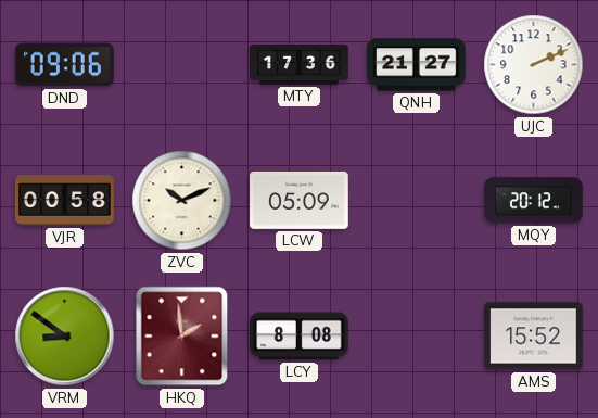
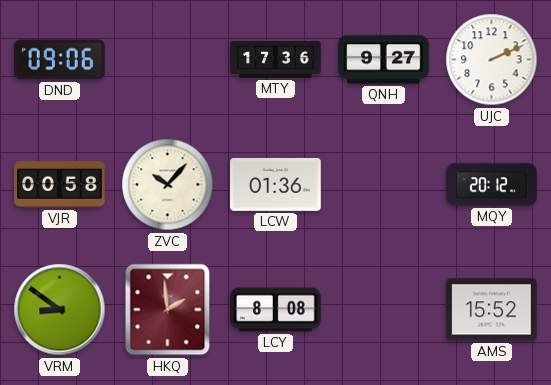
QNH: 21:27 -> 9:27 (384, 60)
ZVC: 10:11 -> 10:07 (168, 185)
LCW: 05:09 -> 01:36 (276, 184)
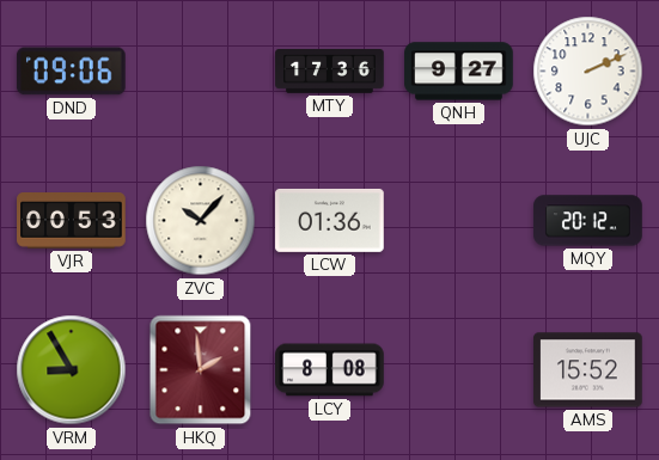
VJR: 00:58 -> 00:53 (72, 221)
VRM: 8:51 -> 8:55 (72, 370)
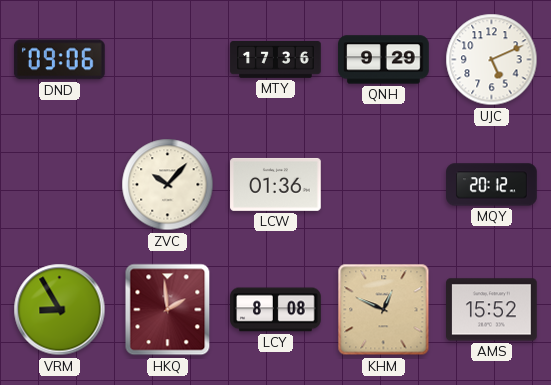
QNH: 9:27 -> 9:29 (384, 60)
UJC: 2:11 -> 5:11 (492, 60)
VJR: 00:53 -> none (72, 221)
KHM: none -> 12:49 (384, 310)
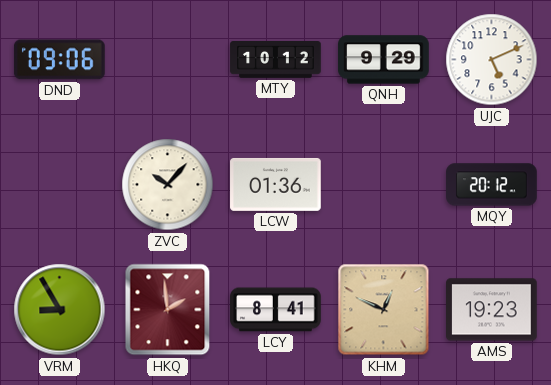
MTY: 17:36 -> 10:12 (276, 60)
LCY: 8:08 -> 8:41 (276, 310)
AMS: 15:52 -> 19:23 (492, 310)
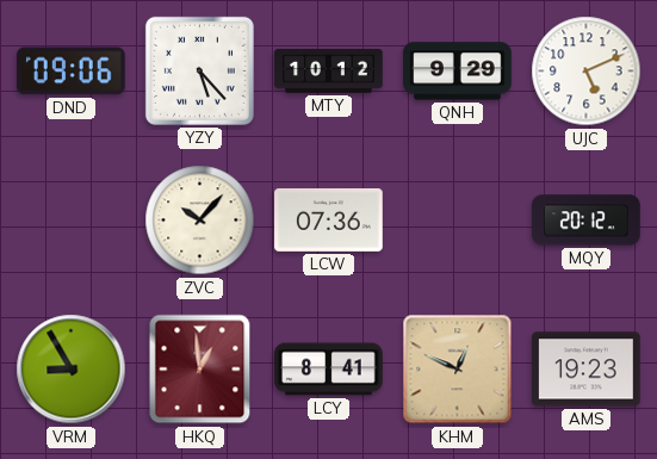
YZY: none -> 5:23 (199, 70)
LCW: 01:36 -> 07:36 (329, 219)
HKQ: 1:59 -> 12:59 (200, 370)
